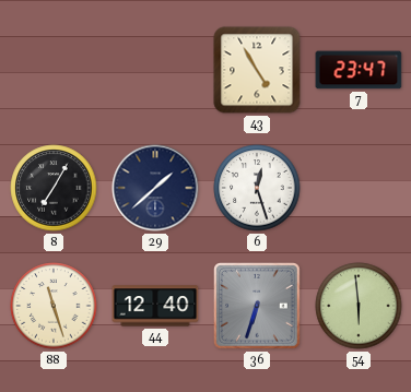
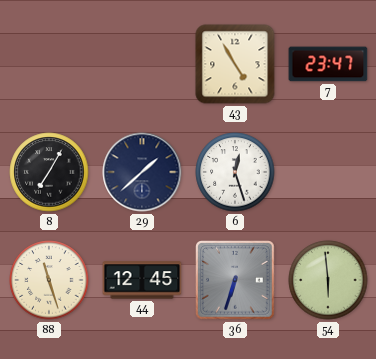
44: 12:40 -> 12:45 (142, 280)
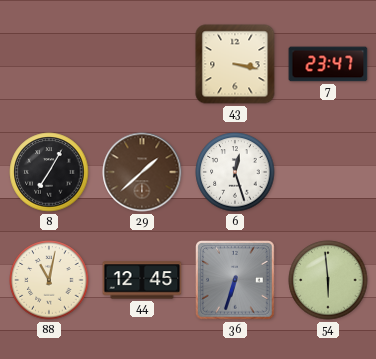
43: 4:55 -> 3:17 (235, 64)
29 dial: navy -> brown (142, 172)
88: 11:27 -> 11:02 (49, 280)
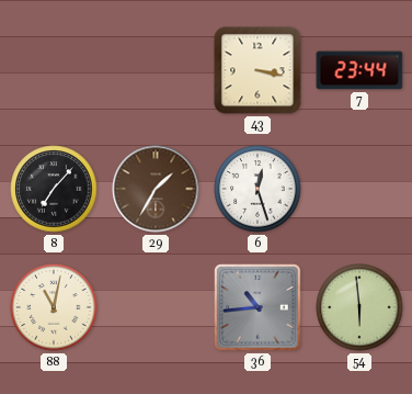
7: 23:47 -> 23:44 (359, 70)
8: 7:05 -> 7:07 (54, 189)
29: 1:38 -> 1:35 (156, 189)
44: 12:45 -> none (142, 280)
36: 6:33 -> 10:44 (257, 307)
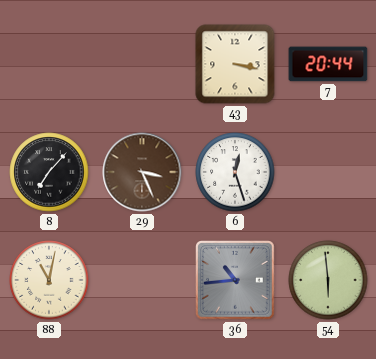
7: 23:44 -> 20:44 (328, 64)
29: 1:35 -> 3:26 (142, 172)
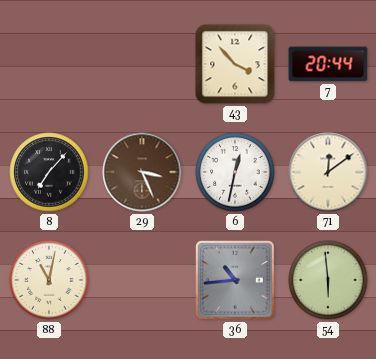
43: 3:17 -> 3:53 (235, 64)
6: 12:27 -> 12:32 (235, 172)
71: none -> 12:09 (328, 172)
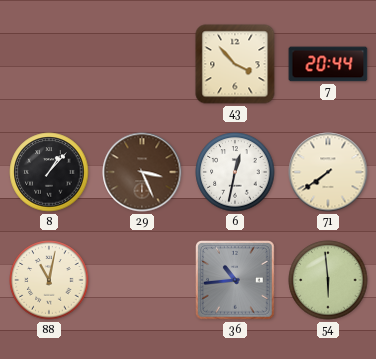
8: 7:07 -> 1:07 (49, 172)
71: 12:09 -> 7:39 (328, 172)
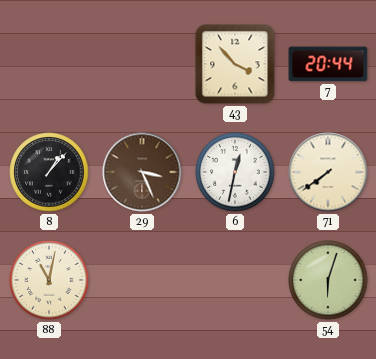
36: 10:44 -> none (235, 280)
54: 5:59 -> 6:03 (328, 280)
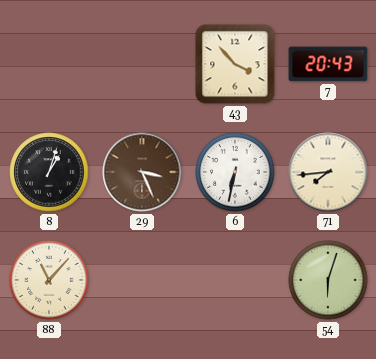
7: 20:44 -> 20:43 (328, 64)
8: 1:07 -> 1:03 (49, 172)
6: 12:32 -> 6:32 (235, 172)
71: 7:39 -> 7:44 (328, 172)
88: 11:02 -> 11:07 (49, 280)
